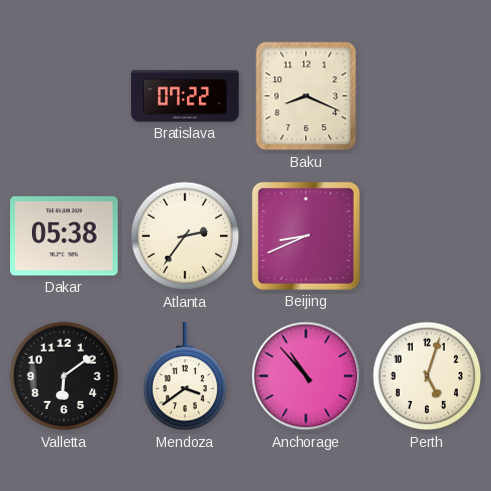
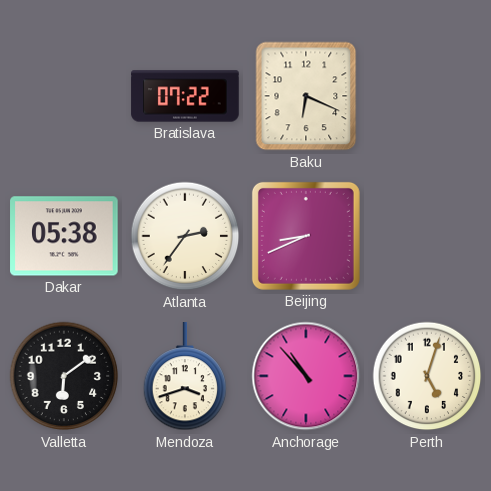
Baku: 8:19 -> 6:19 (306, 96)
Mendoza: 3:39 -> 3:42 (185, 377)
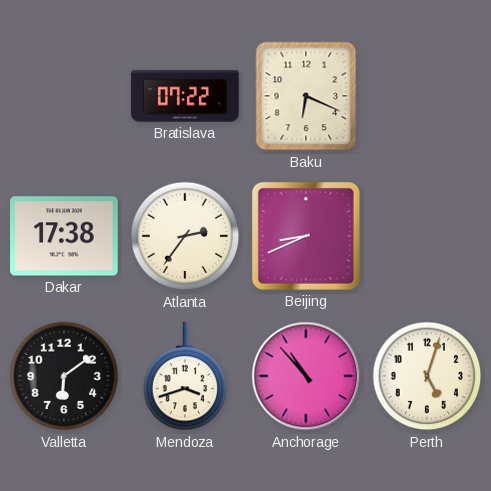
Dakar: 05:38 -> 17:38 (64, 236)
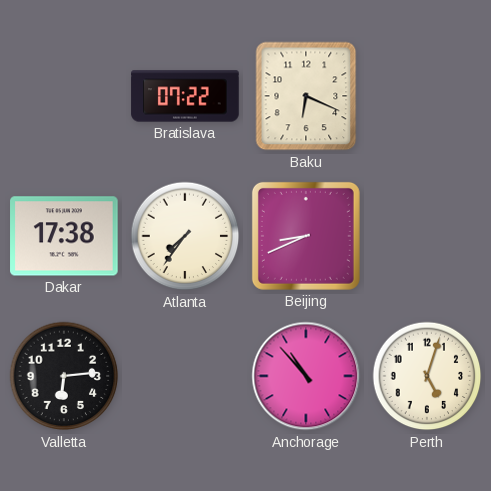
Atlanta: 2:36 -> 7:36 (185, 236)
Valletta: 6:09 -> 6:14 (64, 376)
Mendoza: 3:42 -> none (185, 377)
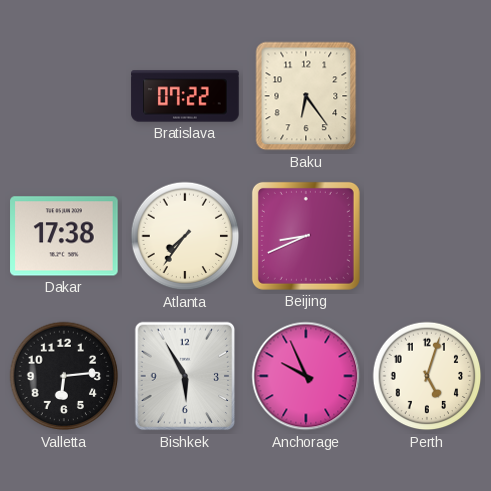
Baku: 6:19 -> 6:24 (306, 96)
Bishkek: none -> 5:55 (185, 376)
Anchorage: 10:53 -> 9:56 (306, 376)
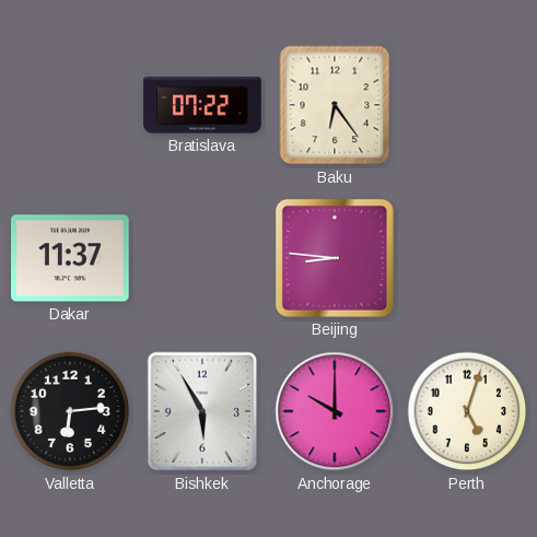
Dakar: 17:38 -> 11:37 (70, 258)
Atlanta: 7:36 -> none (185, 236)
Beijing: 8:41 -> 8:46 (335, 258)
Anchorage: 9:56 -> 10:00 (335, 411)
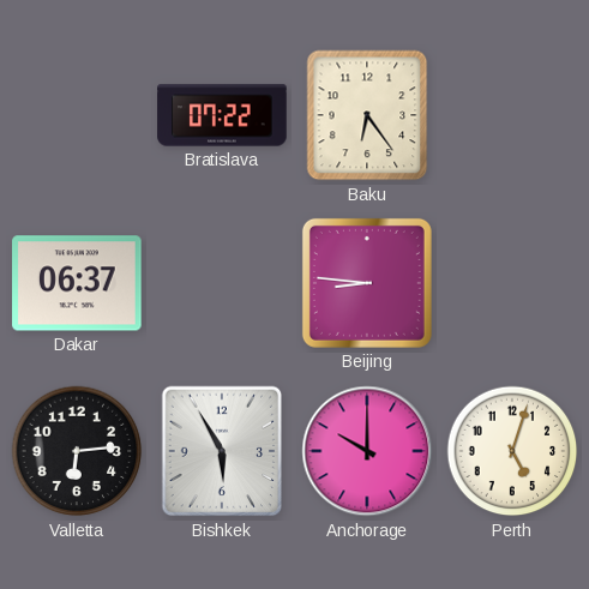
Dakar: 11:37 -> 06:37 (77, 283)
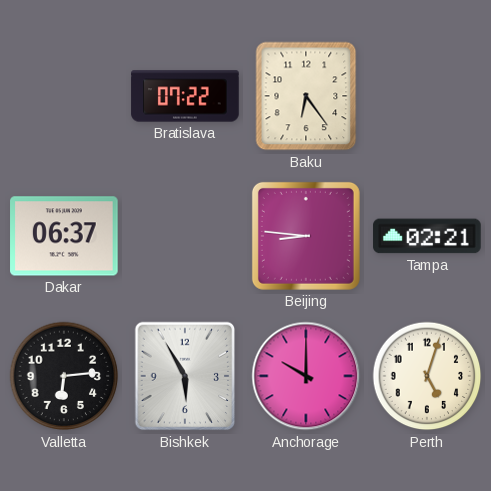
Tampa: none -> 02:21 (427, 236)
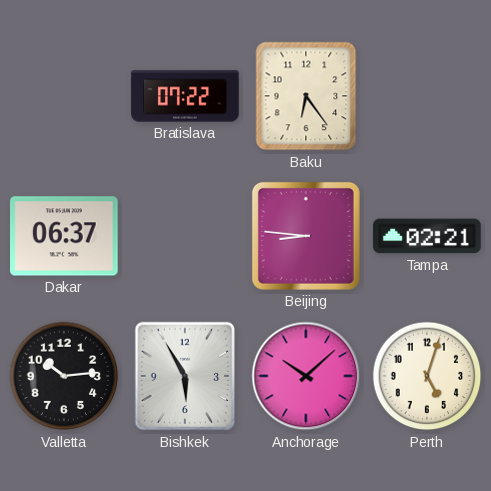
Valletta: 6:14 -> 10:14 (64, 376)
Anchorage: 10:00 -> 10:08 (306, 376)
